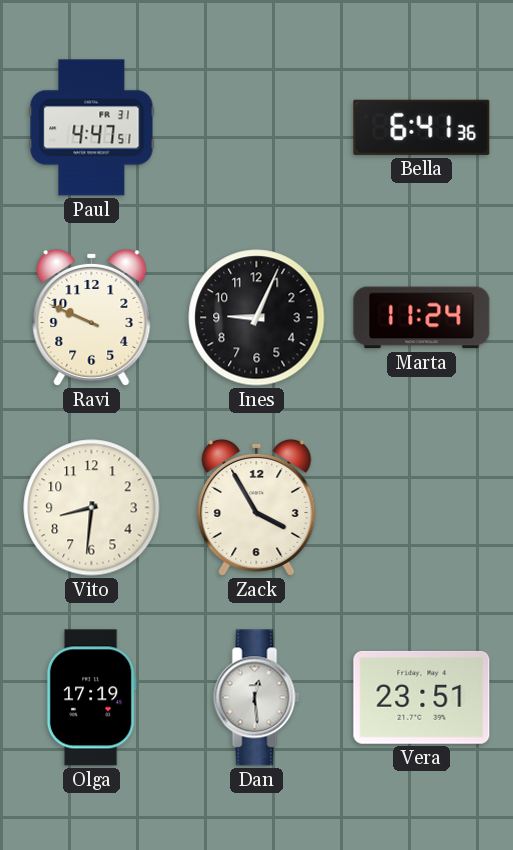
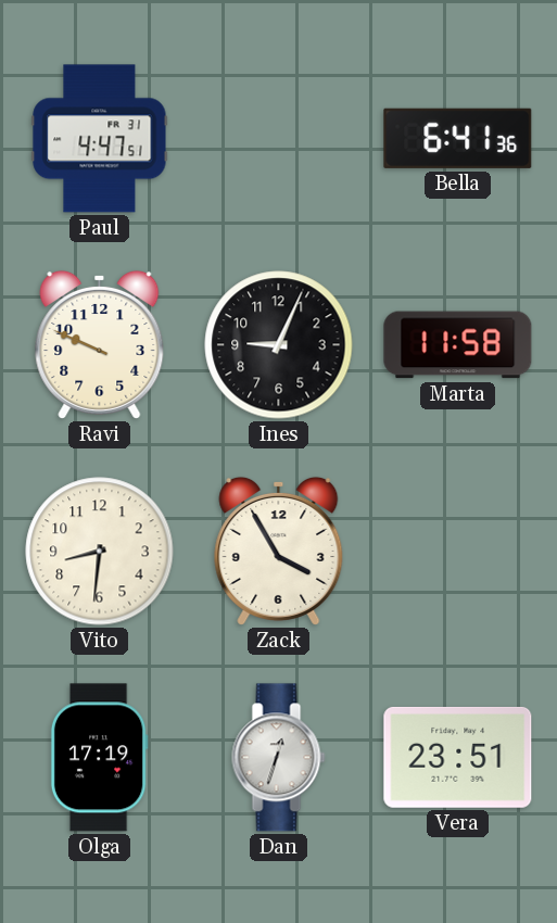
Marta: 11:24 -> 11:58 (458, 345)
Dan: 12:29 -> 12:33 (279, 758)
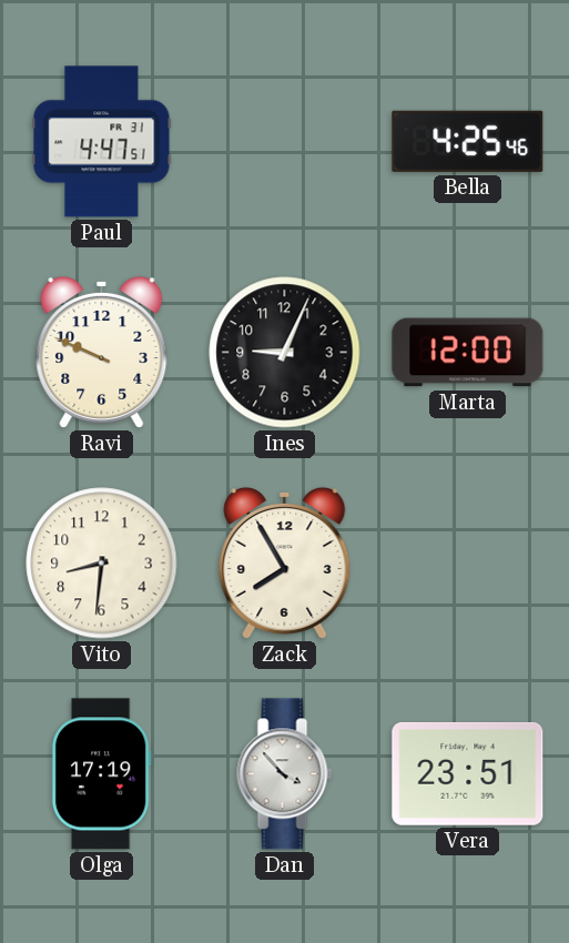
Bella: 6:41 -> 4:25 (468, 141)
Marta: 11:58 -> 12:00 (468, 353)
Zack: 3:55 -> 7:55 (285, 562)
Dan: 12:33 -> 3:53 (285, 774)
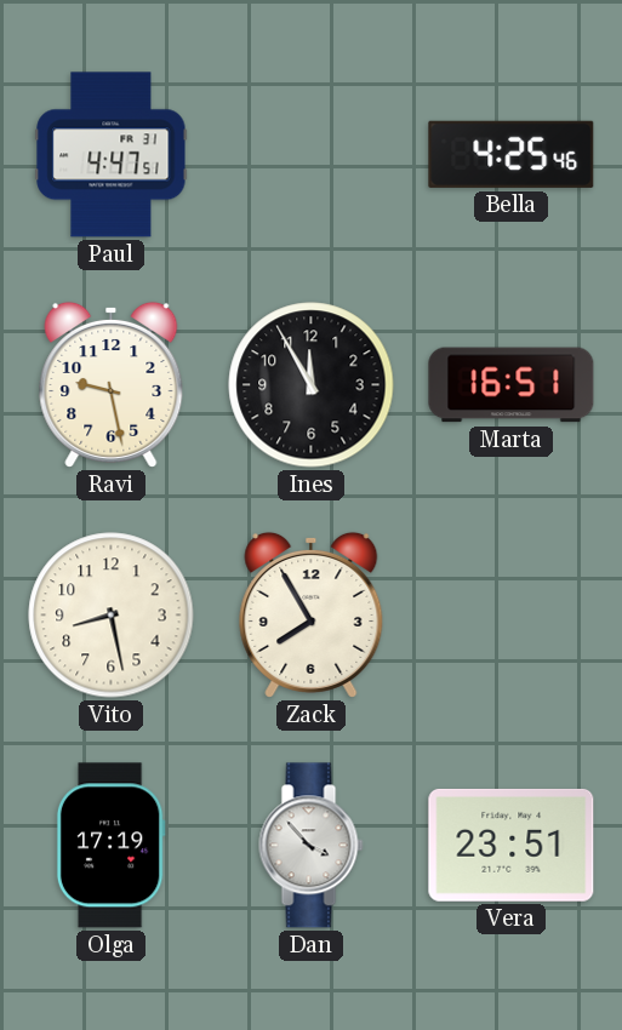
Ravi: 9:49 -> 9:28 (112, 384)
Ines: 9:04 -> 11:55 (312, 385)
Marta: 12:00 -> 16:51 (512, 385)
Vito: 8:31 -> 8:28 (112, 616)
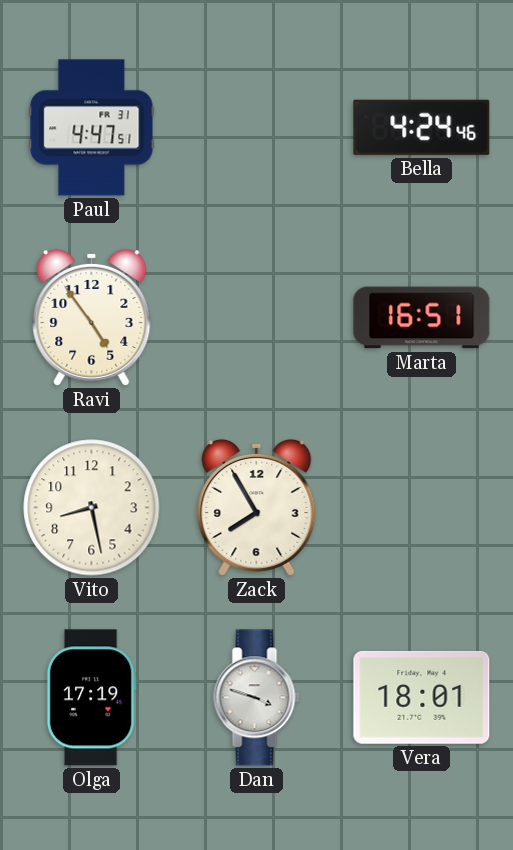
Bella: 4:25 -> 4:24 (422, 127)
Ravi: 9:28 -> 4:54 (92, 317)
Ines: 11:55 -> none (312, 385)
Dan: 3:53 -> 3:48 (257, 698)
Vera: 23:51 -> 18:01 (422, 697)
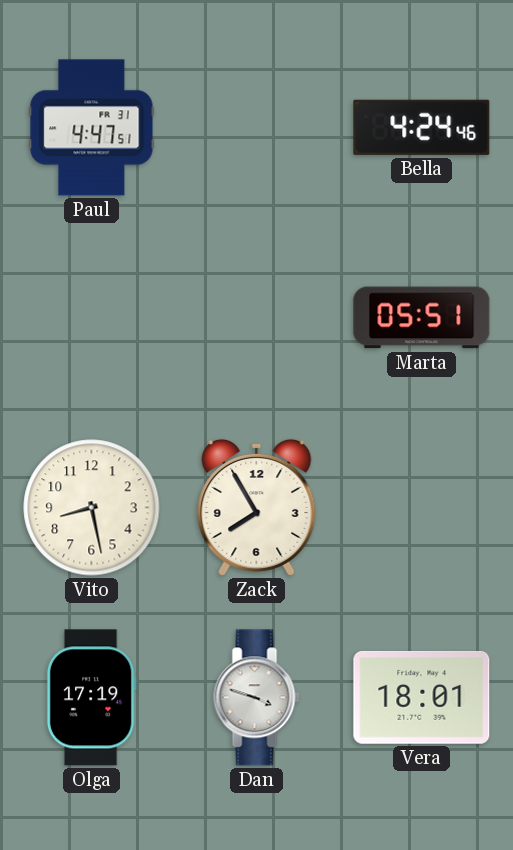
Ravi: 4:54 -> none (92, 317)
Marta: 16:51 -> 05:51 (422, 318)
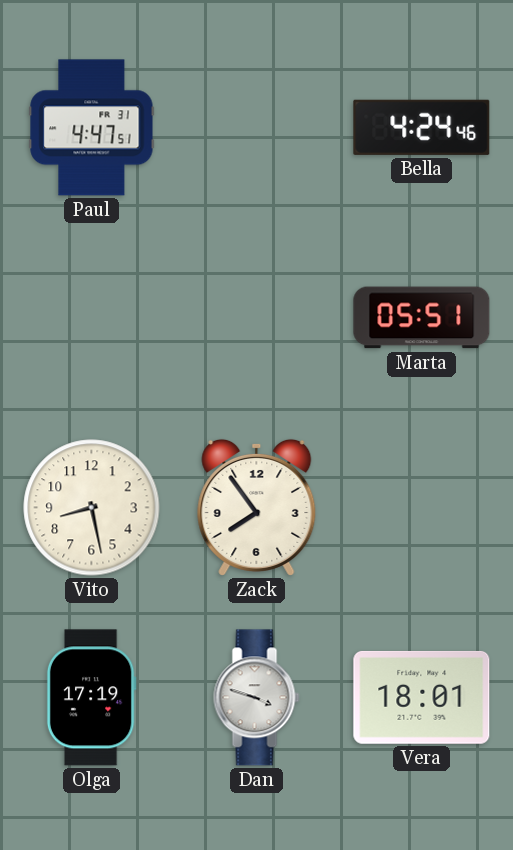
Zack: 7:55 -> 7:54 (257, 507)
